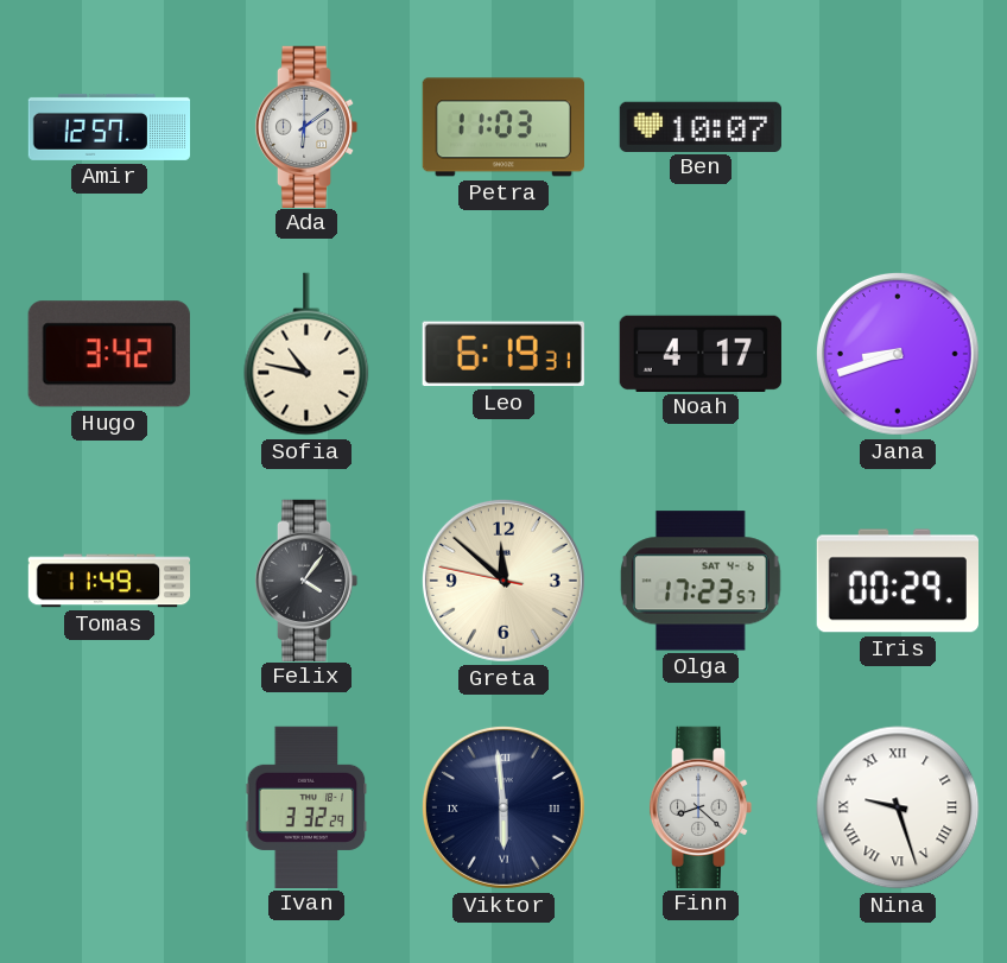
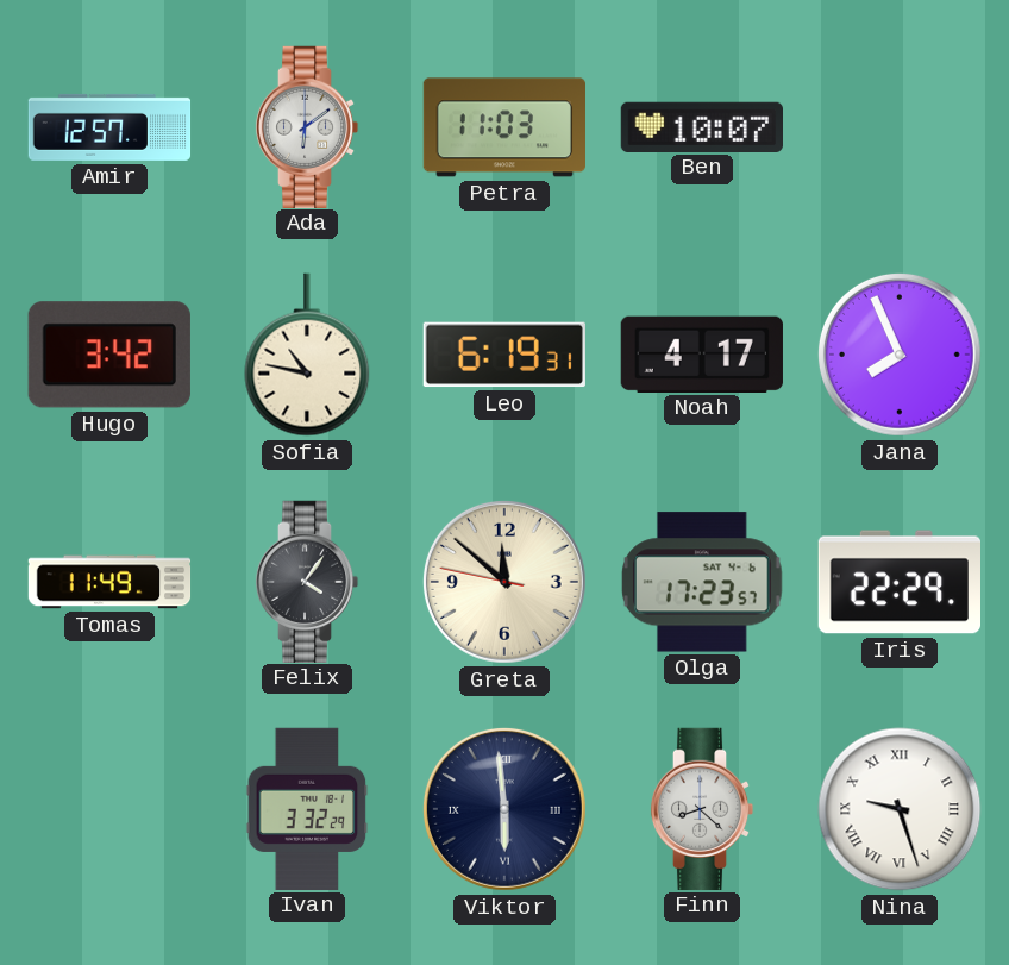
Jana: 8:42 -> 7:56 (900, 355)
Iris: 00:29 -> 22:29 (898, 582)
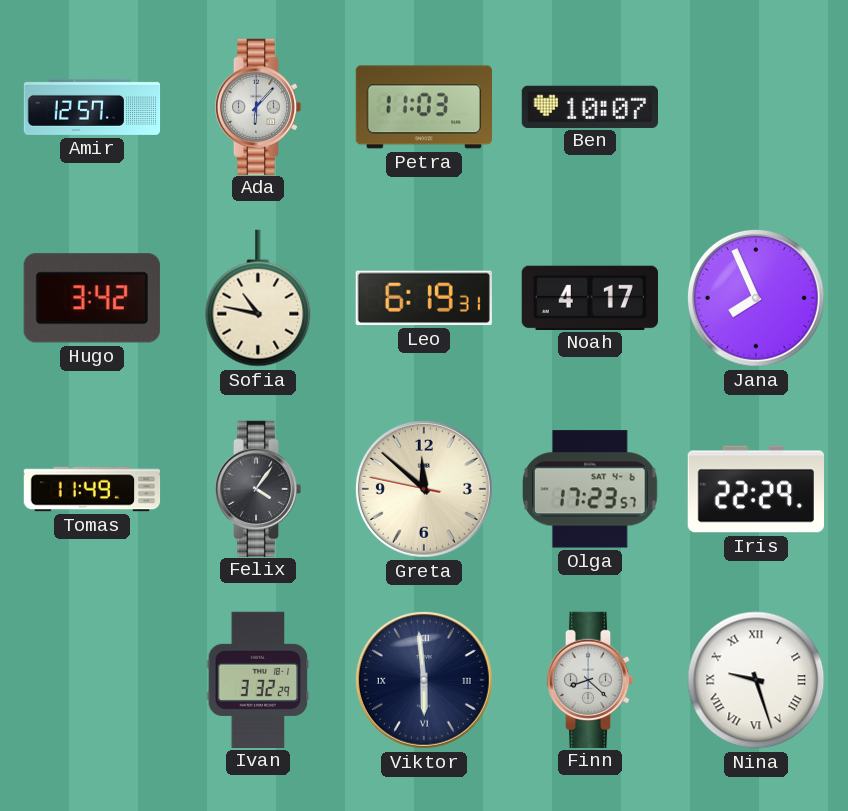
Ada: 6:09 -> 6:07 (258, 106)
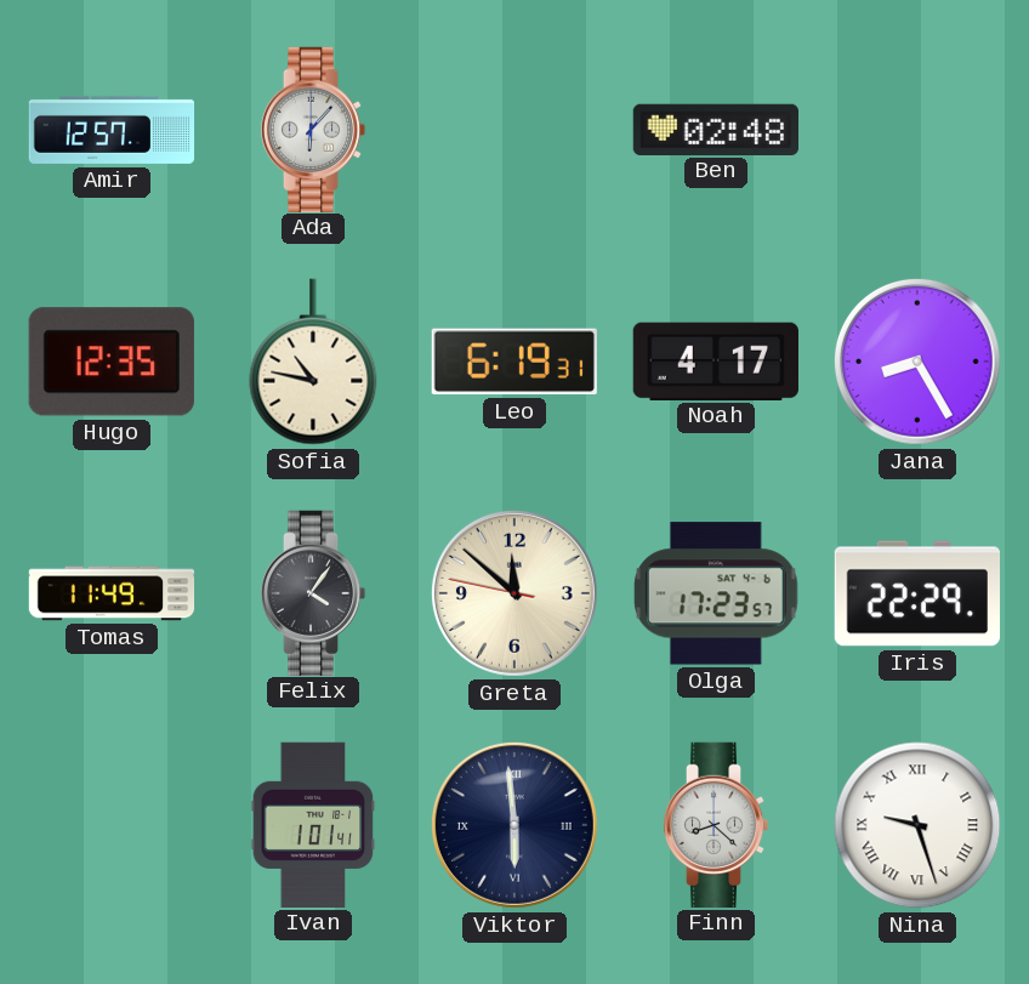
Petra: 11:03 -> none (423, 107)
Ben: 10:07 -> 02:48 (715, 129)
Hugo: 3:42 -> 12:35 (112, 362)
Jana: 7:56 -> 8:25 (917, 362)
Ivan: 3:32 -> 1:01 (313, 824)
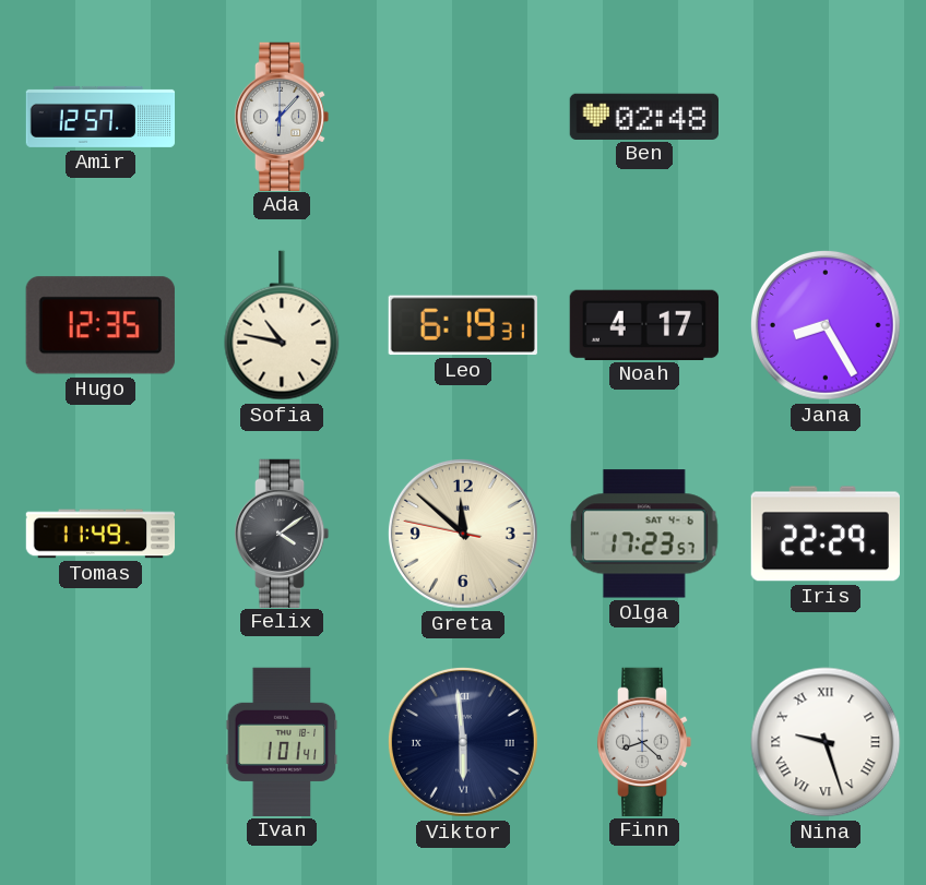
Felix: 4:06 -> 4:09 (282, 533)
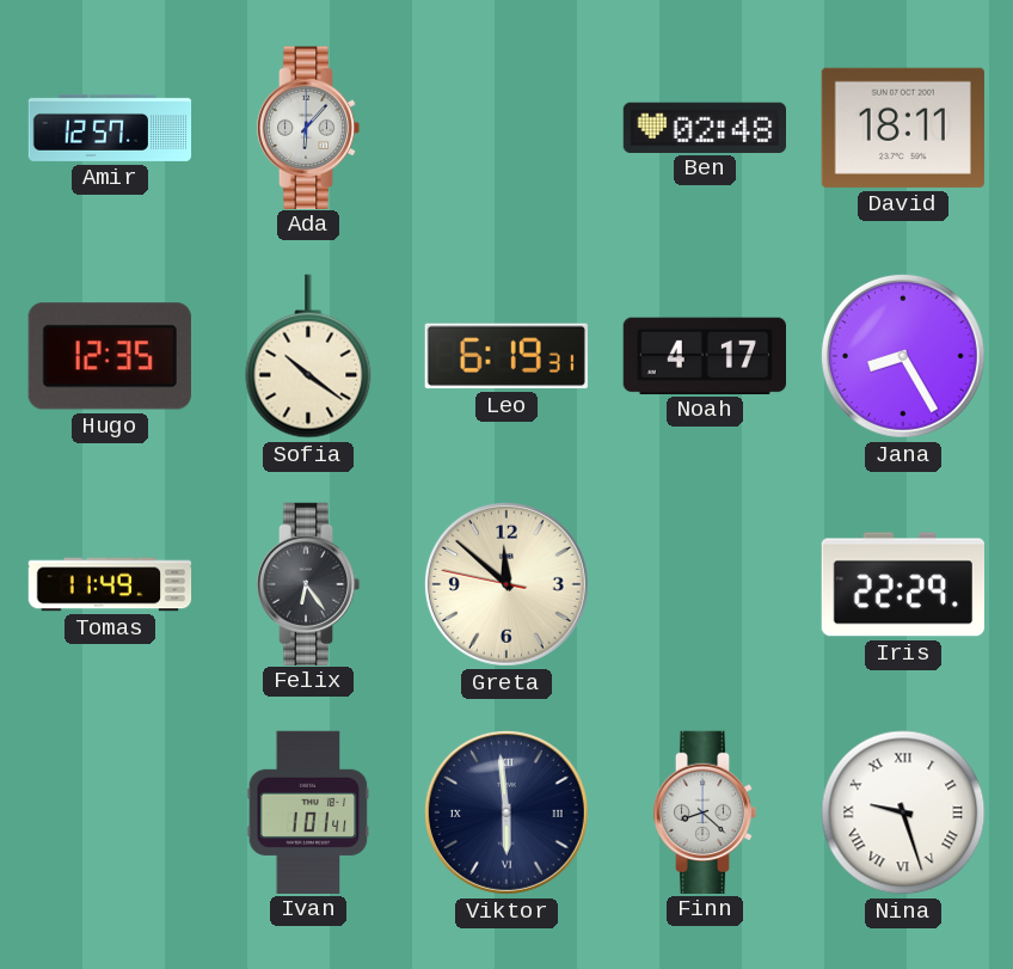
David: none -> 18:11 (903, 128)
Sofia: 10:47 -> 10:21 (308, 356)
Felix: 4:09 -> 6:24 (308, 583)
Olga: 17:23 -> none (644, 534)
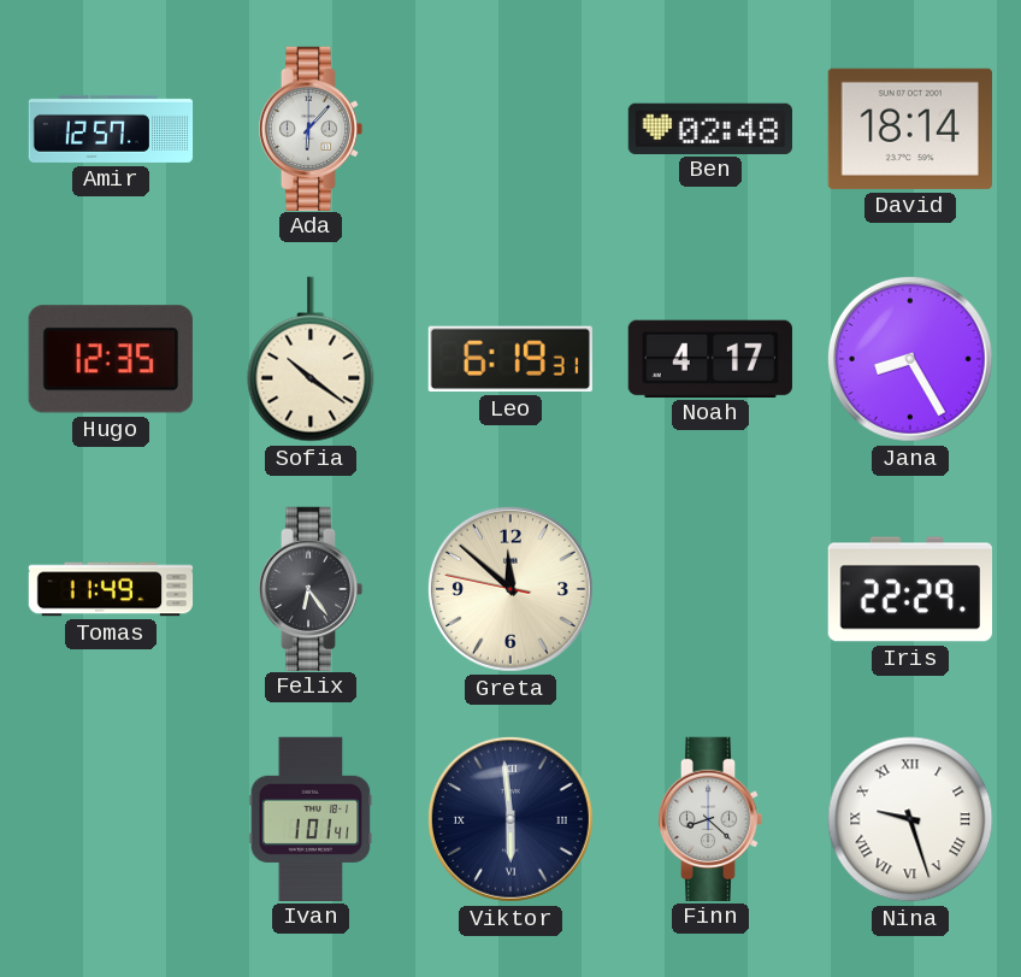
David: 18:11 -> 18:14 (910, 129)
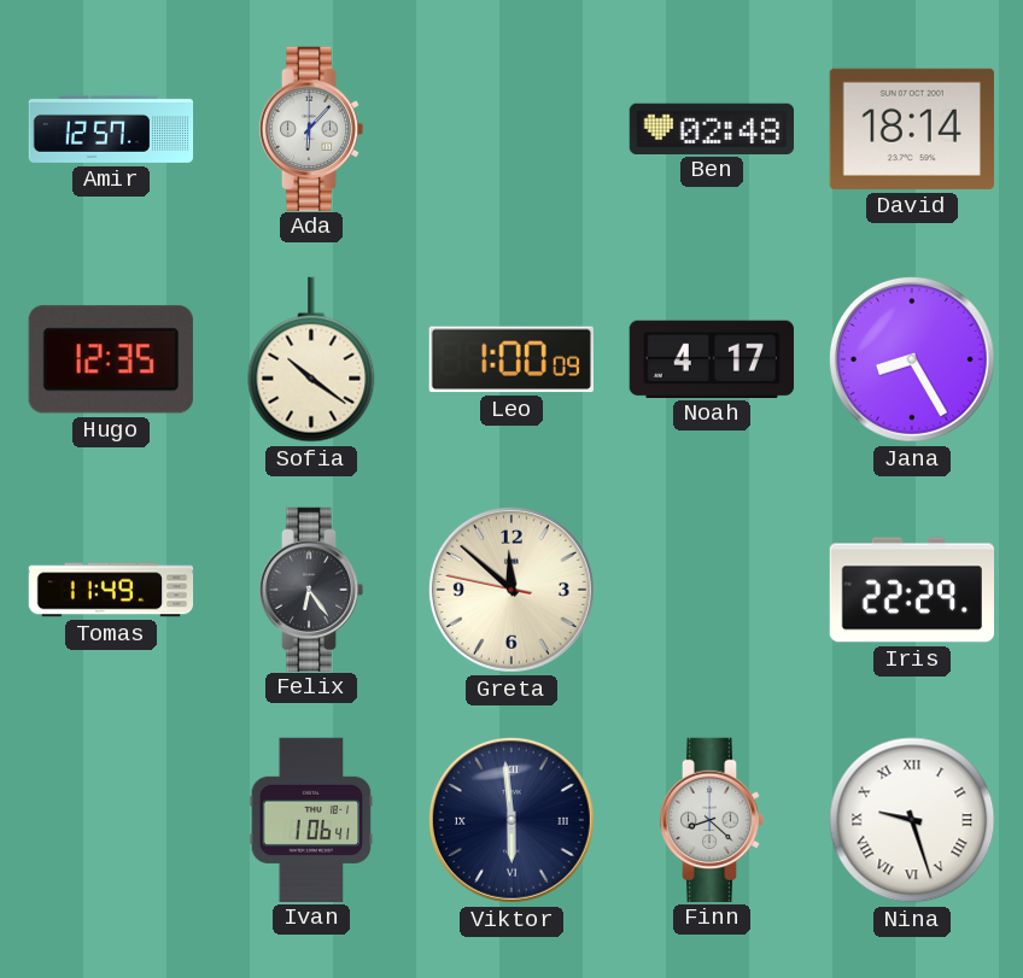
Leo: 6:19 -> 1:00 (511, 359)
Ivan: 1:01 -> 1:06 (311, 819)
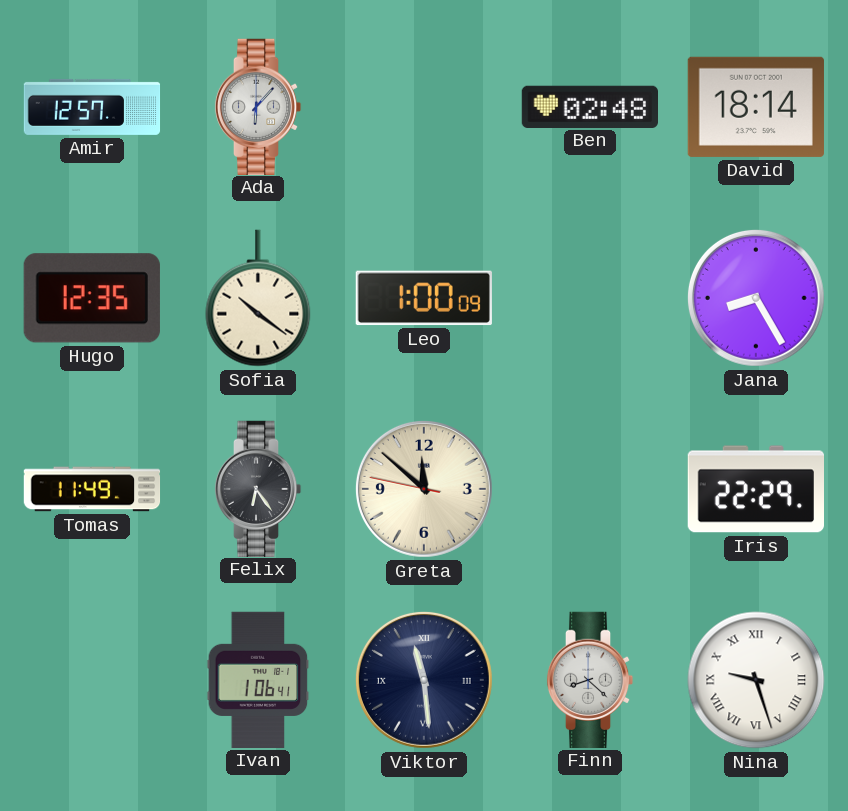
Noah: 4:17 -> none (712, 358)
Viktor: 5:59 -> 11:29 (424, 680)
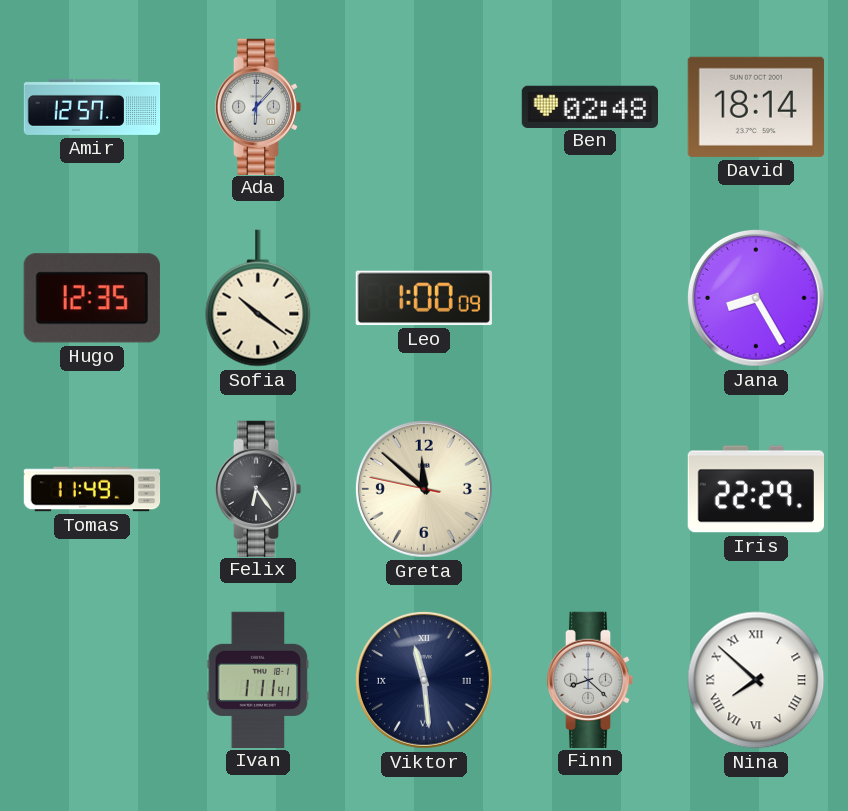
Ivan: 1:06 -> 1:11 (258, 679)
Nina: 9:27 -> 7:52 (756, 680)
